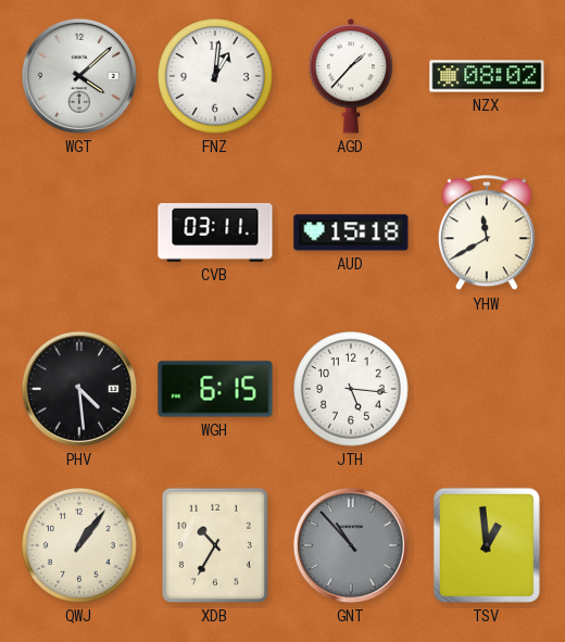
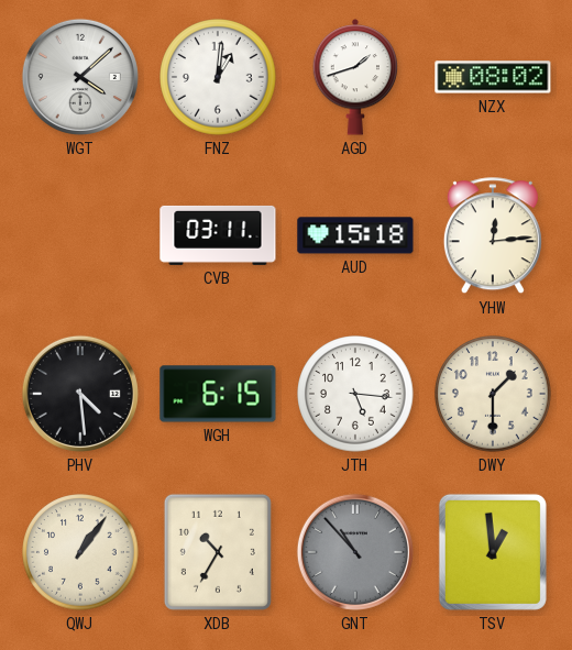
AGD: 1:37 -> 1:42 (355, 77)
YHW: 11:40 -> 12:14 (493, 236)
DWY: none -> 1:30 (493, 394)
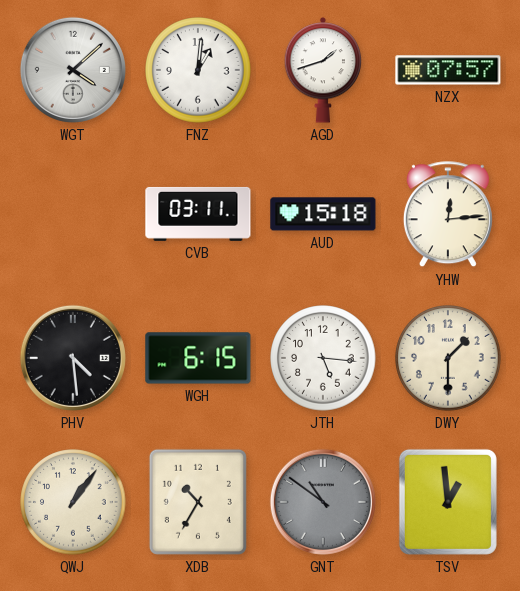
NZX: 08:02 -> 07:57 (448, 70)
GNT: 10:53 -> 10:51 (323, 502)
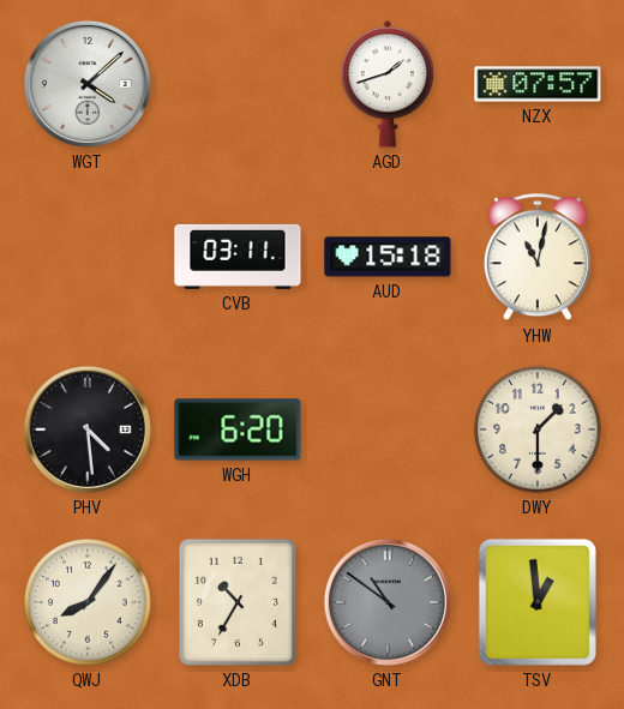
FNZ: 1:01 -> none (198, 70)
YHW: 12:14 -> 11:02 (538, 258)
WGH: 6:15 -> 6:20 (238, 429)
JTH: 5:16 -> none (323, 358)
QWJ: 1:06 -> 8:06 (88, 602)
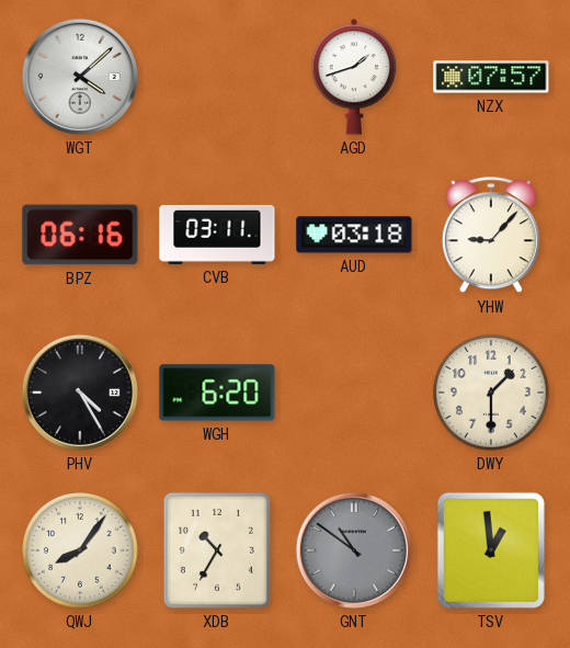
BPZ: none -> 06:16 (80, 235)
AUD: 15:18 -> 03:18 (354, 235)
YHW: 11:02 -> 9:07 (491, 236)
PHV: 4:29 -> 4:25 (80, 393)
